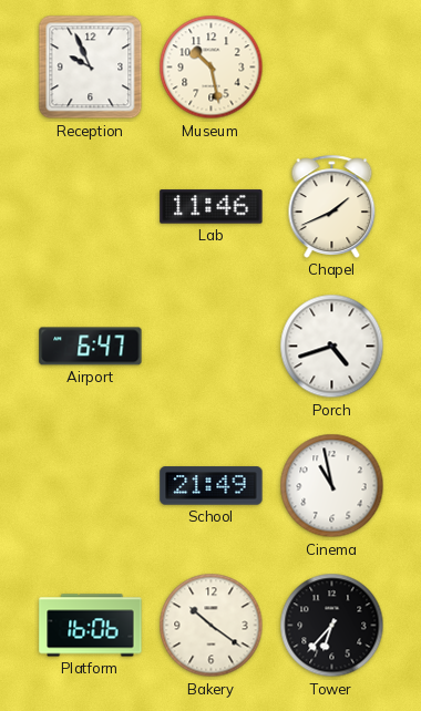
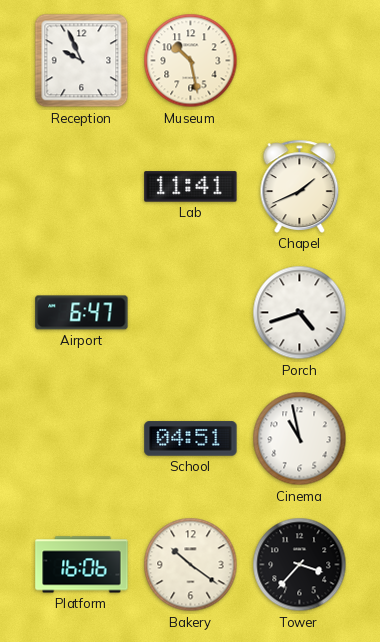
Lab: 11:46 -> 11:41 (191, 187)
School: 21:49 -> 04:51 (191, 439)
Tower: 6:37 -> 3:37 (300, 565)
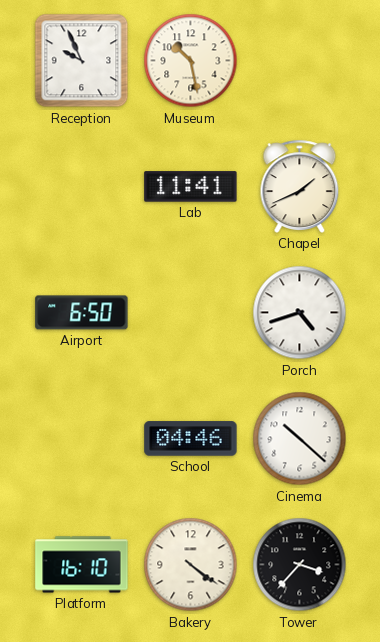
Airport: 6:47 -> 6:50 (82, 313)
School: 04:51 -> 04:46 (191, 439)
Cinema: 10:58 -> 10:22 (300, 439)
Platform: 16:06 -> 16:10 (82, 565)
Bakery: 10:21 -> 4:21 (191, 565)
